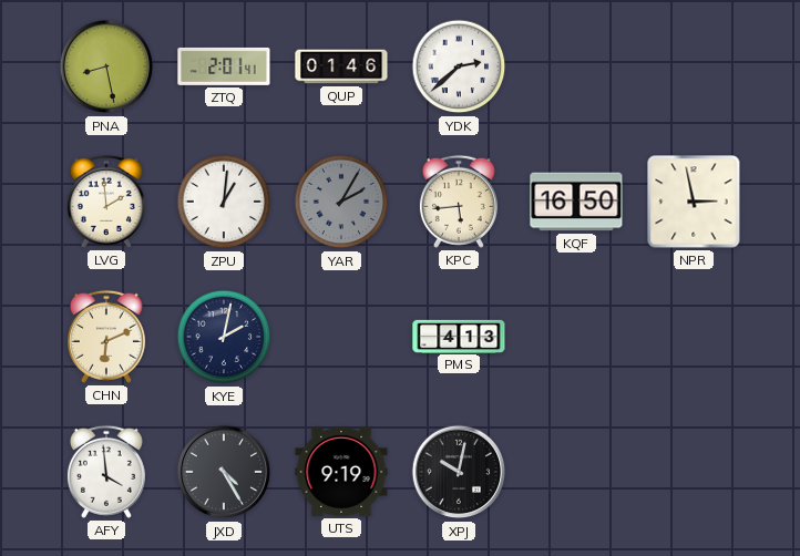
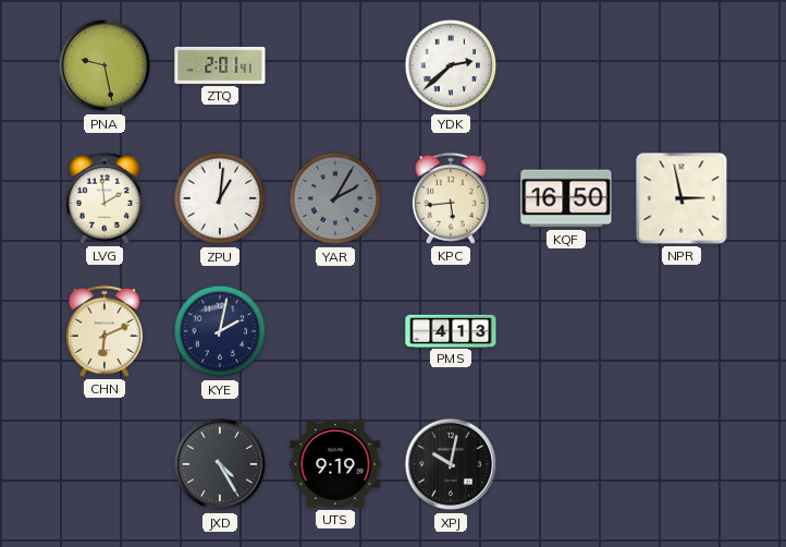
PNA: 8:28 -> 9:28 (105, 65)
QUP: 01:46 -> none (341, 66)
AFY: 3:59 -> none (106, 472)
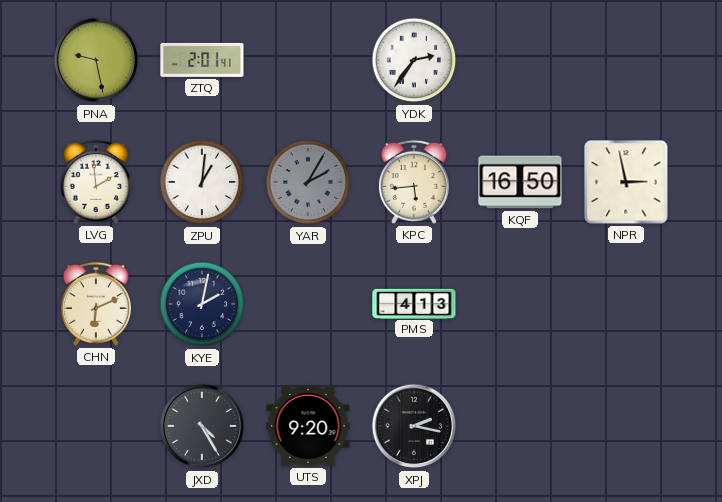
YDK: 2:38 -> 2:36 (414, 60)
UTS: 9:19 -> 9:20 (308, 426)
XPJ: 10:02 -> 2:17 (414, 426)
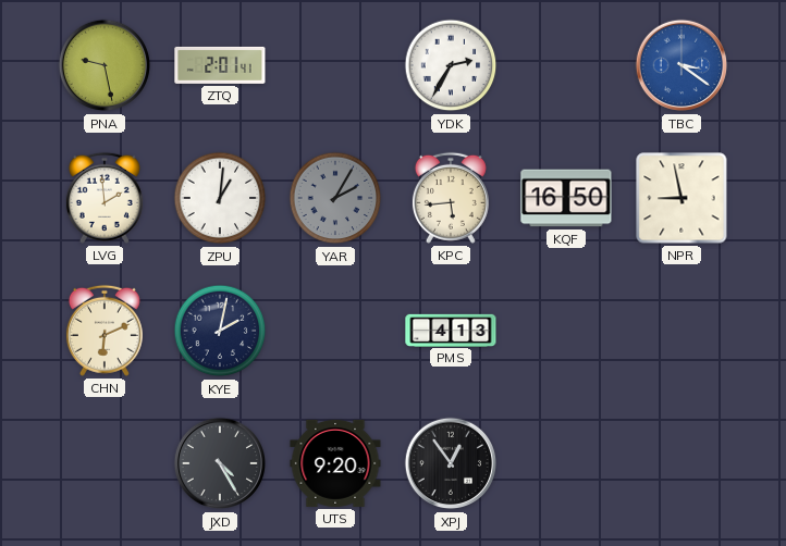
YDK: 2:36 -> 2:35 (451, 65)
TBC: none -> 3:21 (681, 65)
NPR: 2:58 -> 8:58 (681, 198)
XPJ: 2:17 -> 12:54 (451, 463)
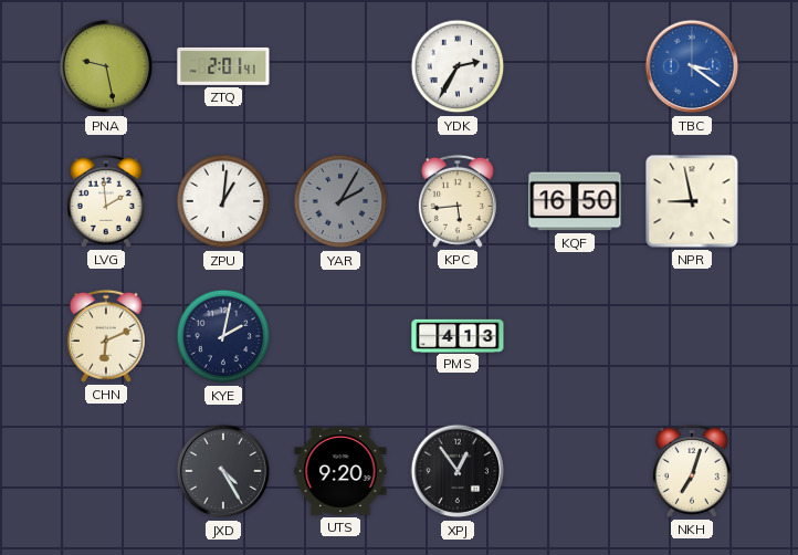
NKH: none -> 7:03 (692, 471)
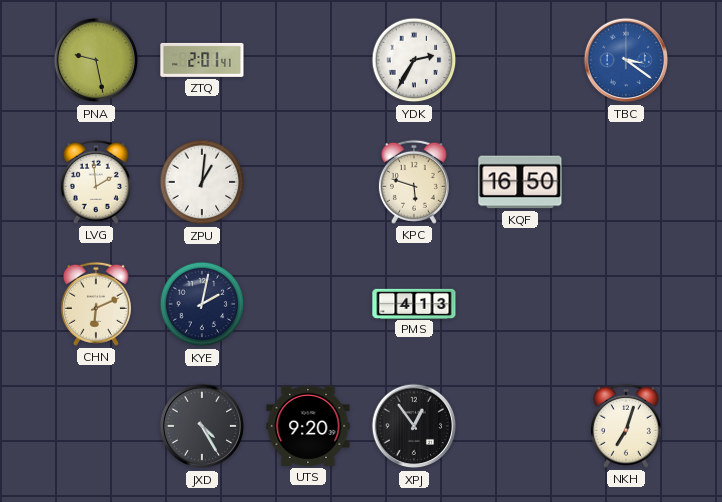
YAR: 2:05 -> none (340, 201)
KPC: 5:44 -> 5:48 (414, 182)
NPR: 8:58 -> none (692, 201)
